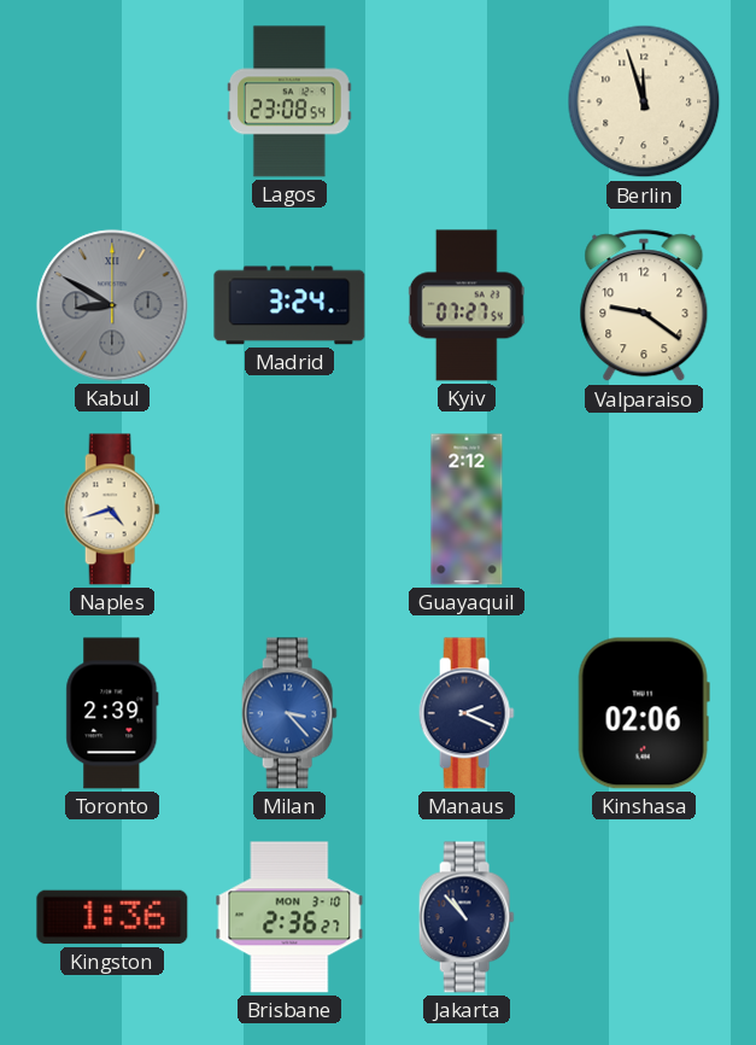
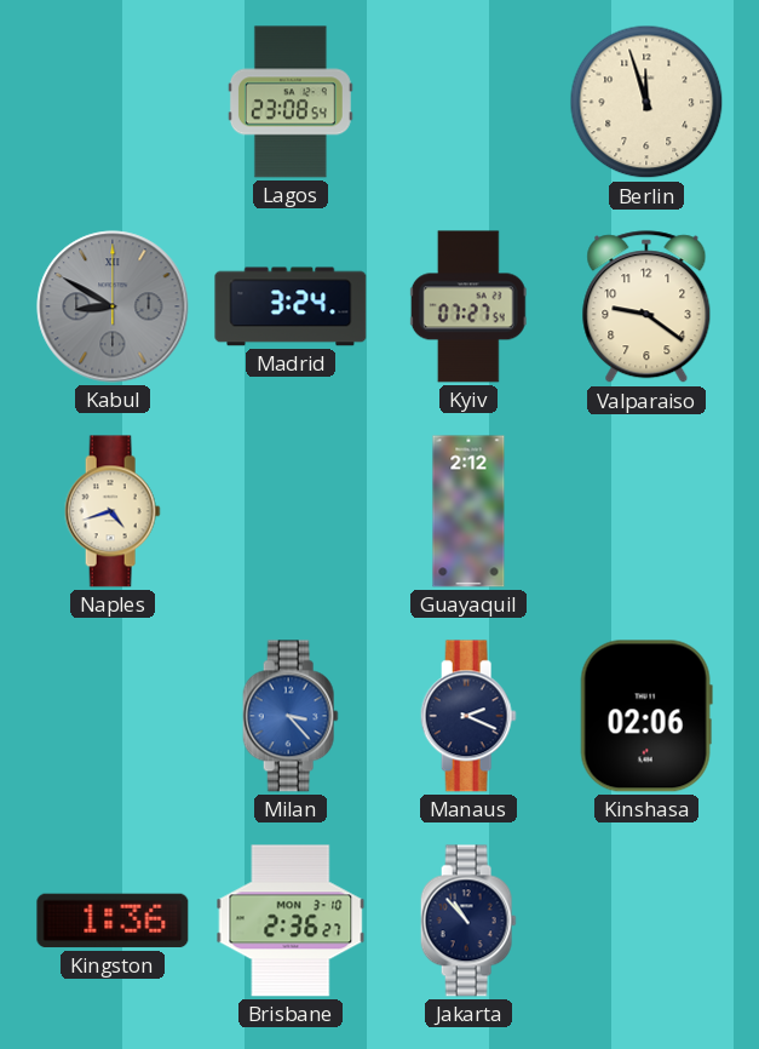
Toronto: 2:39 -> none (112, 713)
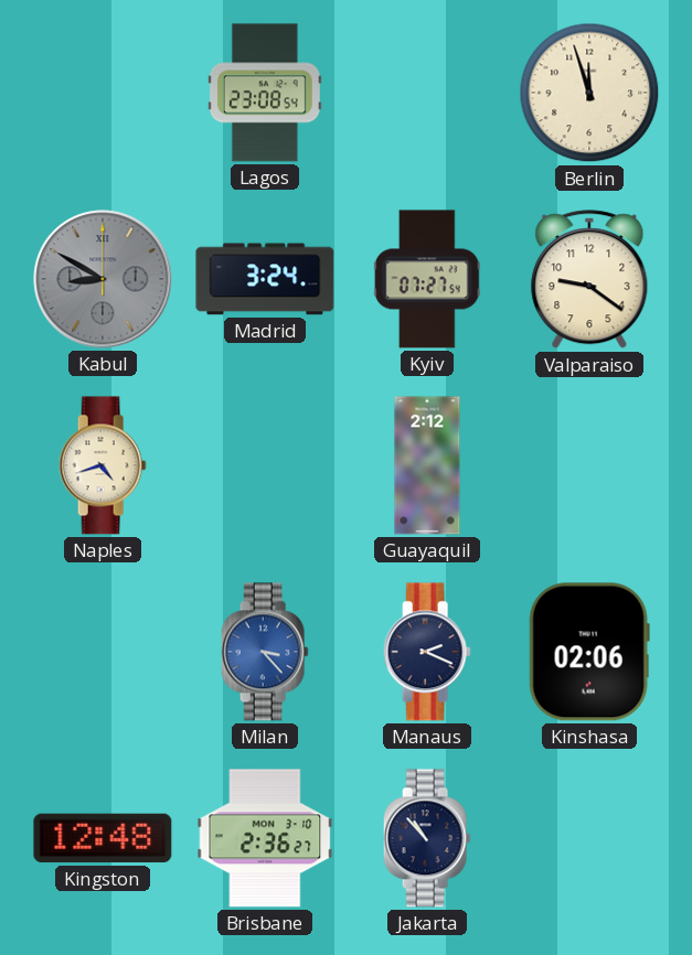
Kingston: 1:36 -> 12:48 (103, 838)
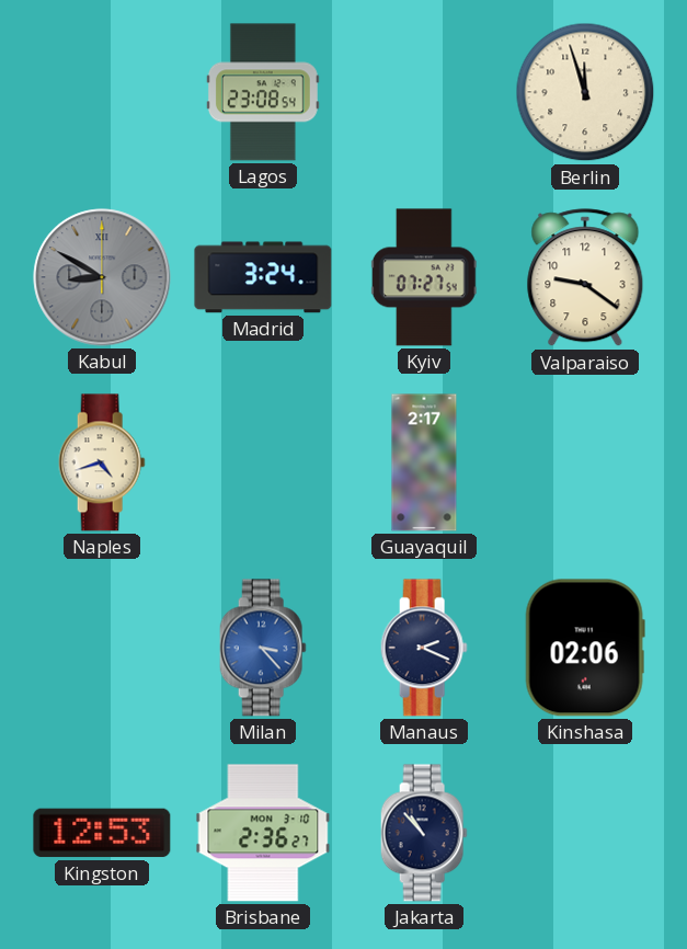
Guayaquil: 2:12 -> 2:17 (424, 462)
Kingston: 12:48 -> 12:53 (102, 833)
